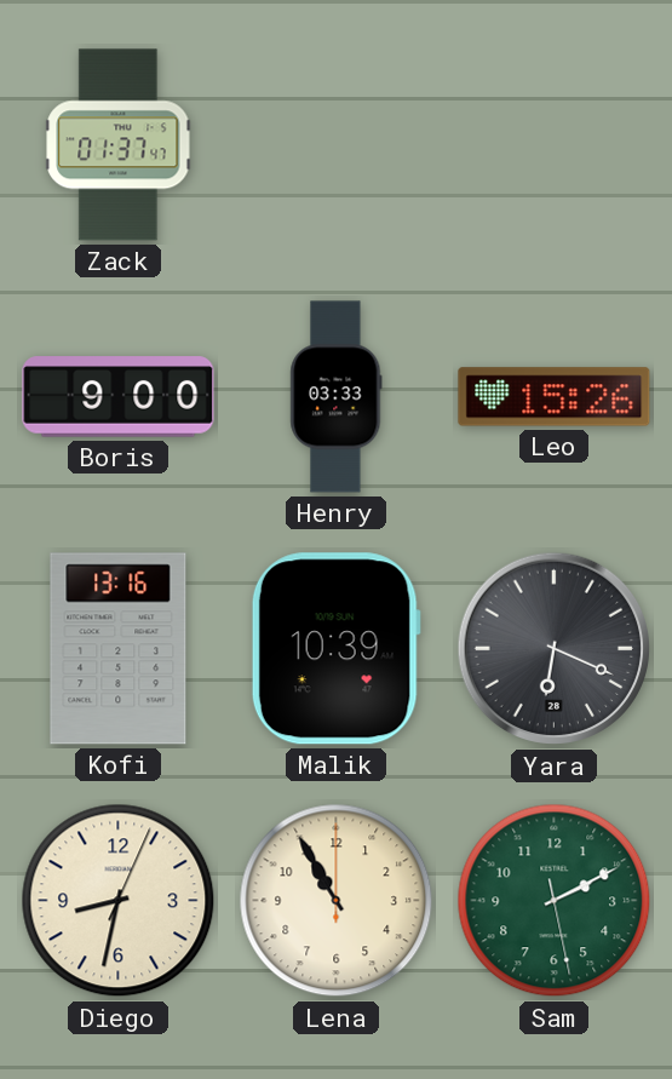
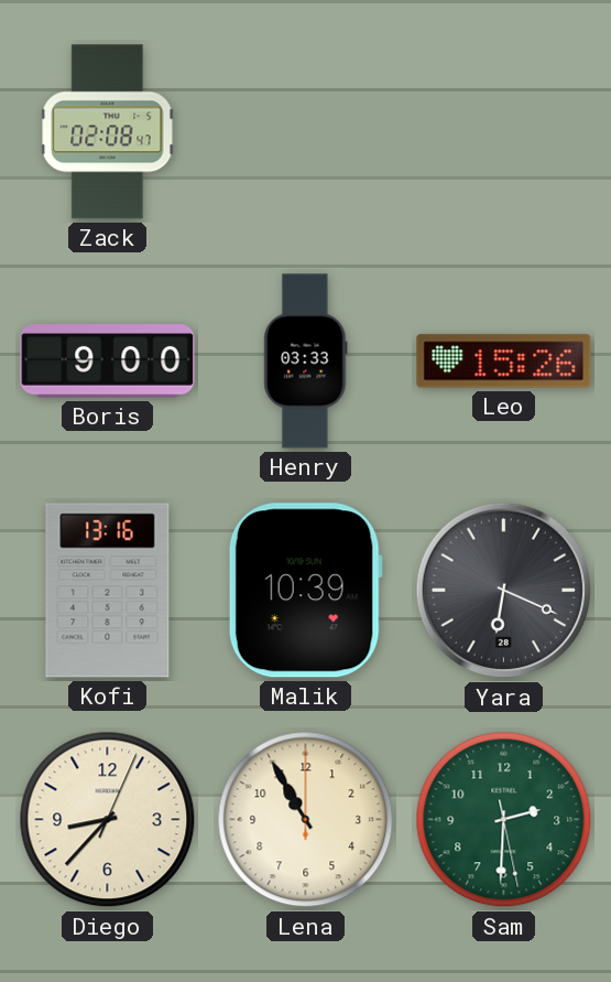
Zack: 01:37 -> 02:08 (108, 132)
Diego: 8:32 -> 8:37 (108, 820)
Sam: 2:10 -> 2:30 (504, 820)
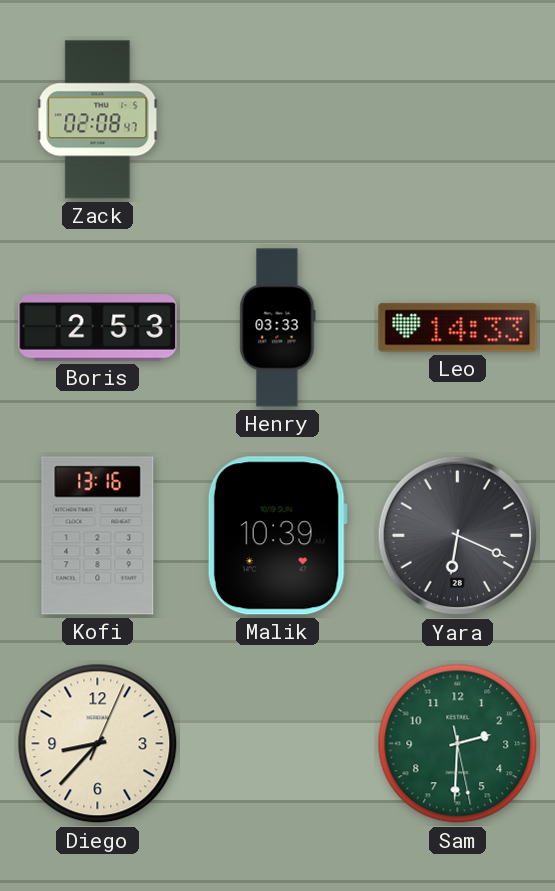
Boris: 9:00 -> 2:53 (98, 328)
Leo: 15:26 -> 14:33 (458, 328)
Lena: 10:55 -> none (306, 820)
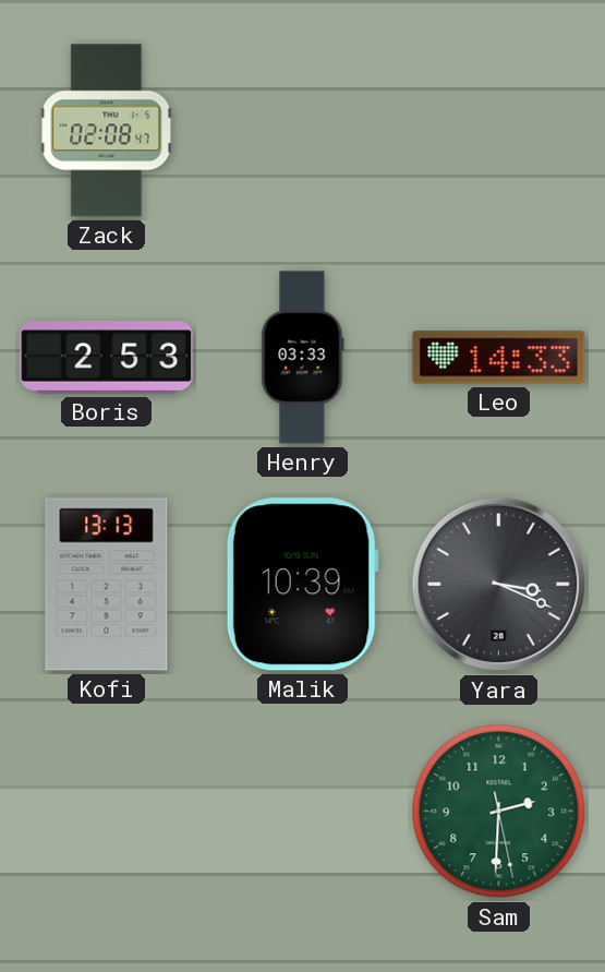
Kofi: 13:16 -> 13:13 (107, 585)
Yara: 6:19 -> 3:19 (499, 585)
Diego: 8:37 -> none (98, 744)
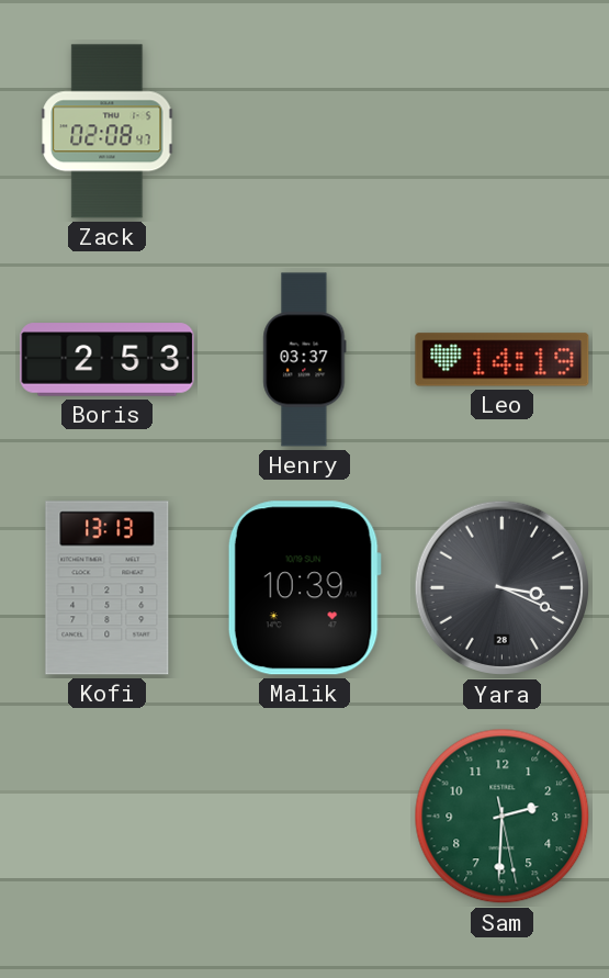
Henry: 03:33 -> 03:37 (305, 360)
Leo: 14:33 -> 14:19 (503, 360)
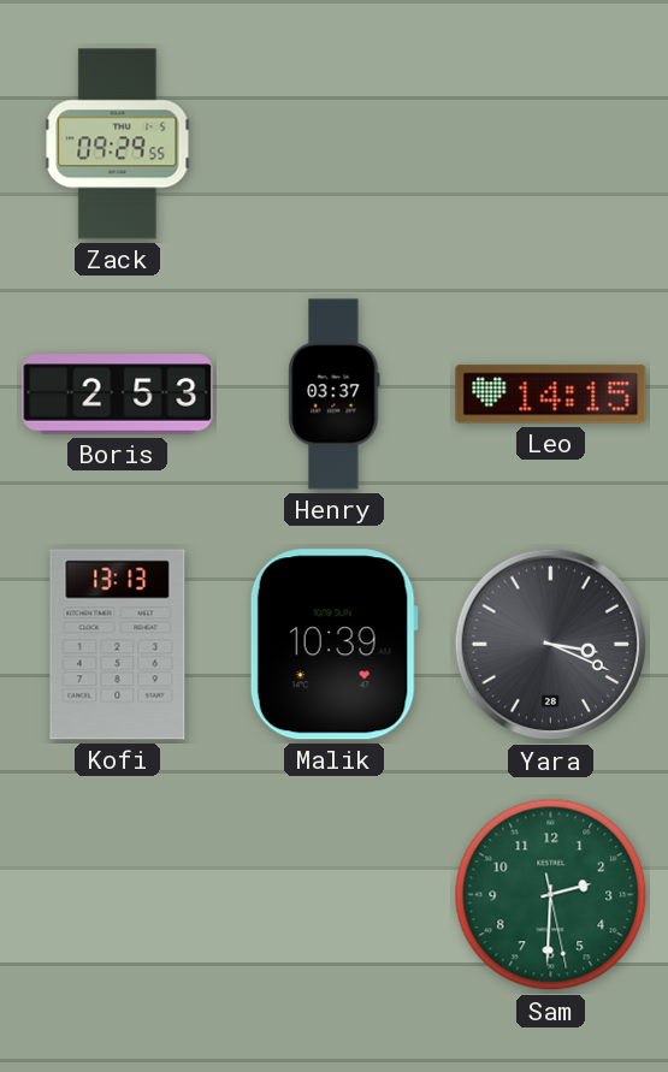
Zack: 02:08 -> 09:29 (118, 144)
Leo: 14:19 -> 14:15 (551, 395)
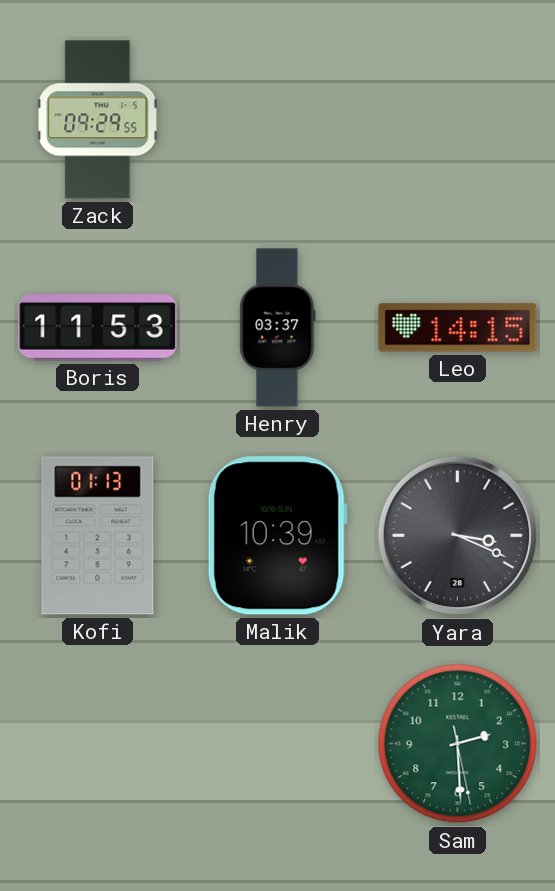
Boris: 2:53 -> 11:53 (98, 328)
Kofi: 13:13 -> 01:13 (98, 536)
Sam: 2:30 -> 2:29 (458, 744)
